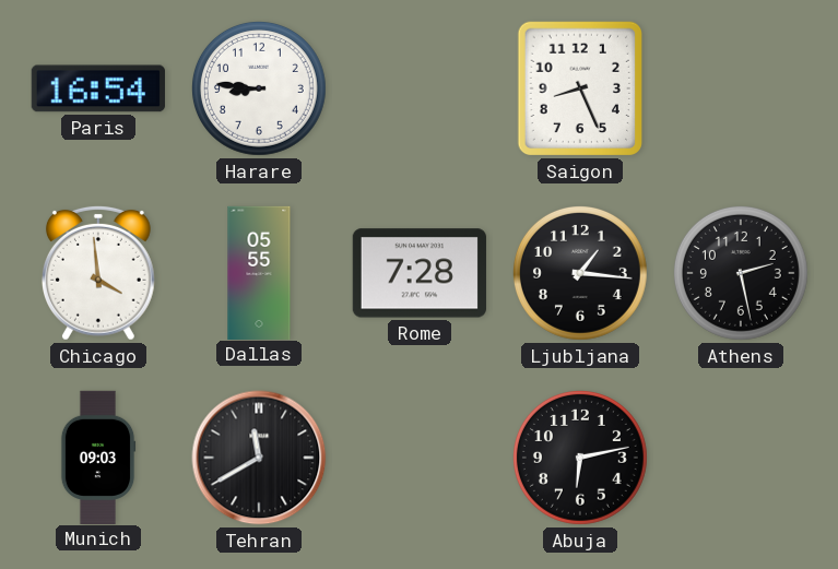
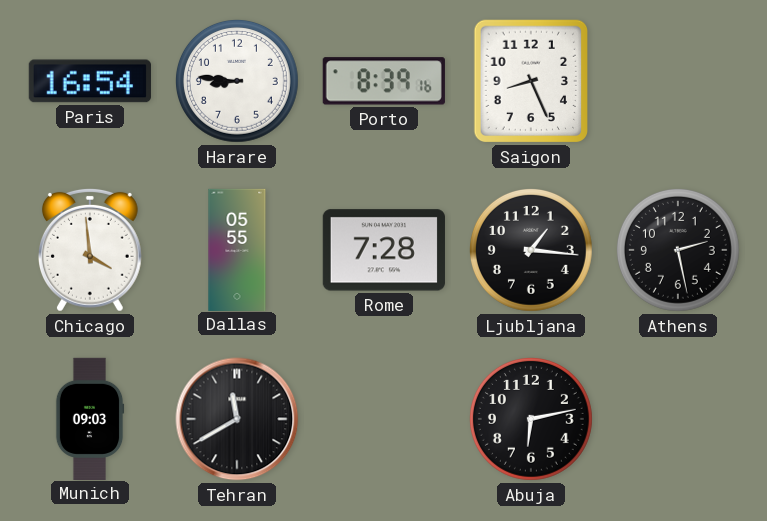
Porto: none -> 8:39 (384, 81)
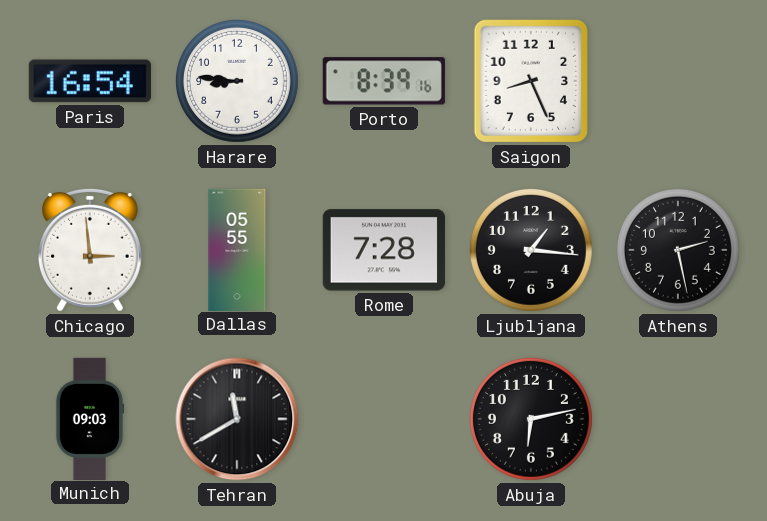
Chicago: 3:59 -> 2:59 (90, 250)
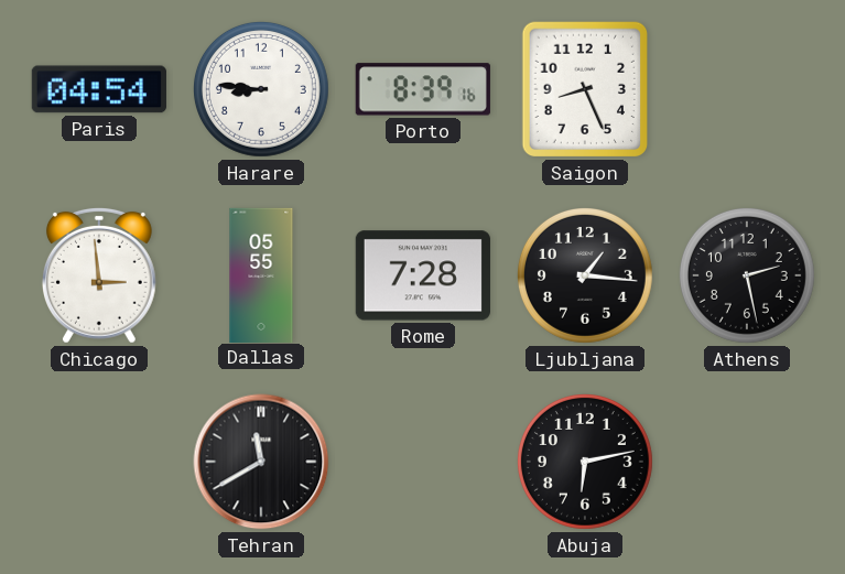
Paris: 16:54 -> 04:54 (99, 89)
Munich: 09:03 -> none (90, 418)
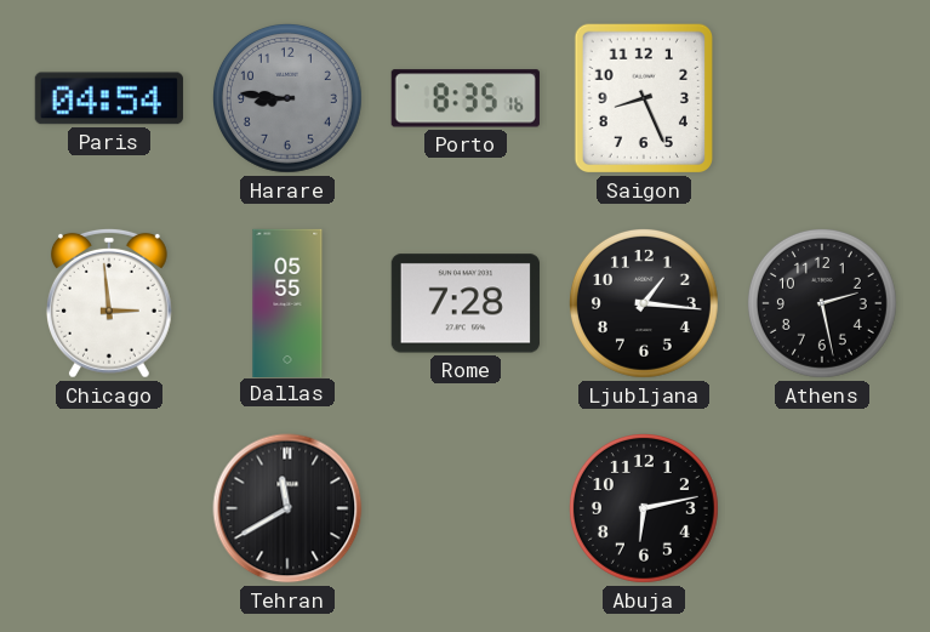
Harare dial: white -> grey (287, 98)
Porto: 8:39 -> 8:35 (466, 98)
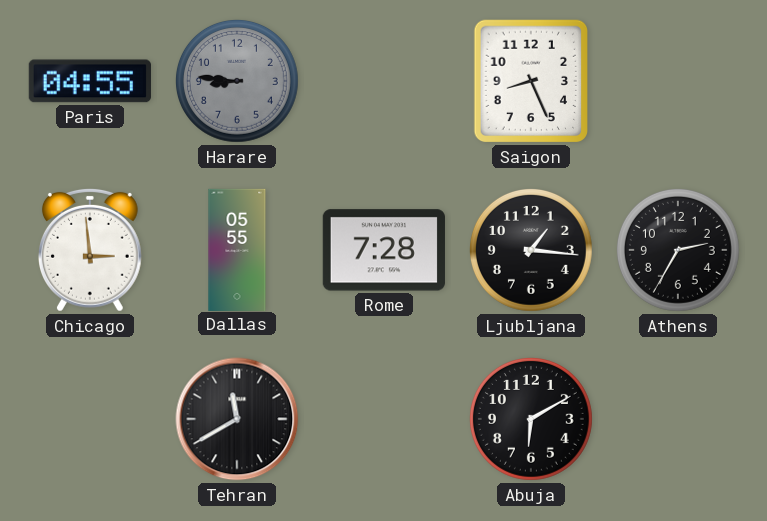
Paris: 04:54 -> 04:55 (90, 81)
Porto: 8:35 -> none (466, 98)
Athens: 2:28 -> 2:35 (678, 250)
Abuja: 6:13 -> 6:10 (531, 419)
